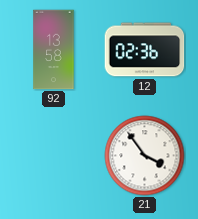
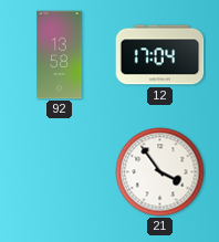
12: 02:36 -> 17:04 (160, 55)
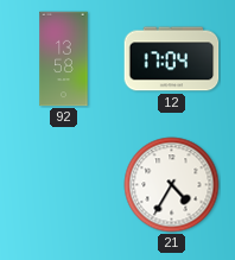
21: 3:54 -> 4:35 (172, 185)
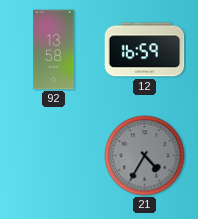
12: 17:04 -> 16:59 (145, 50)
21 dial: white -> grey (145, 156)
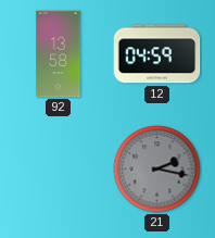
12: 16:59 -> 04:59 (157, 54)
21: 4:35 -> 2:17 (157, 170)
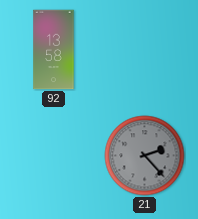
12: 04:59 -> none (157, 54)
21: 2:17 -> 2:23 (145, 156)
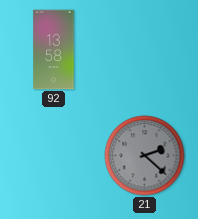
21: 2:23 -> 2:22 (145, 156)
